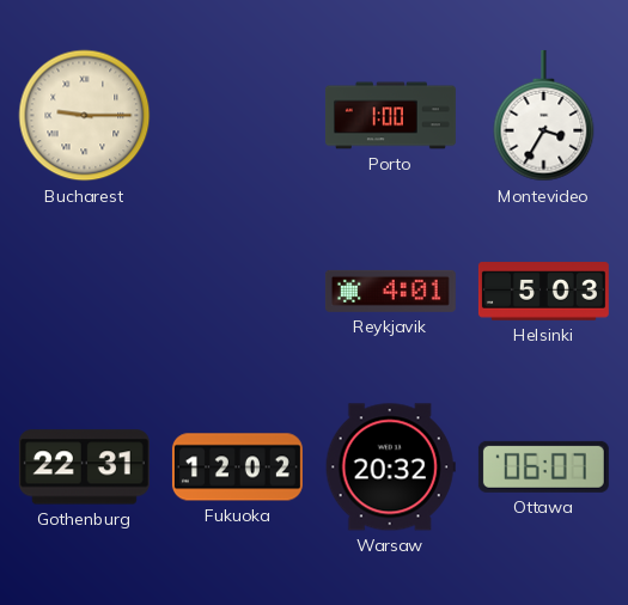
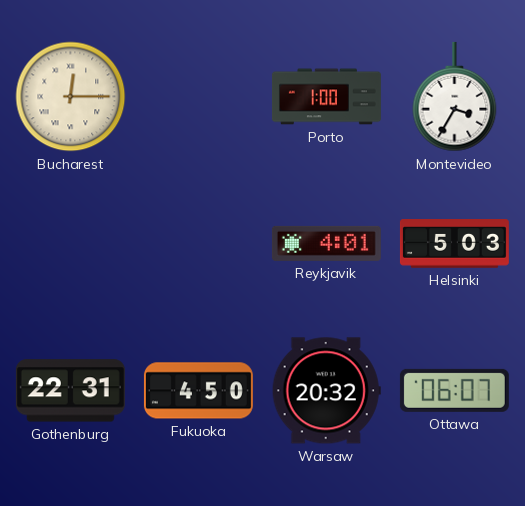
Bucharest: 9:15 -> 12:15 (71, 97)
Fukuoka: 12:02 -> 4:50 (198, 391)
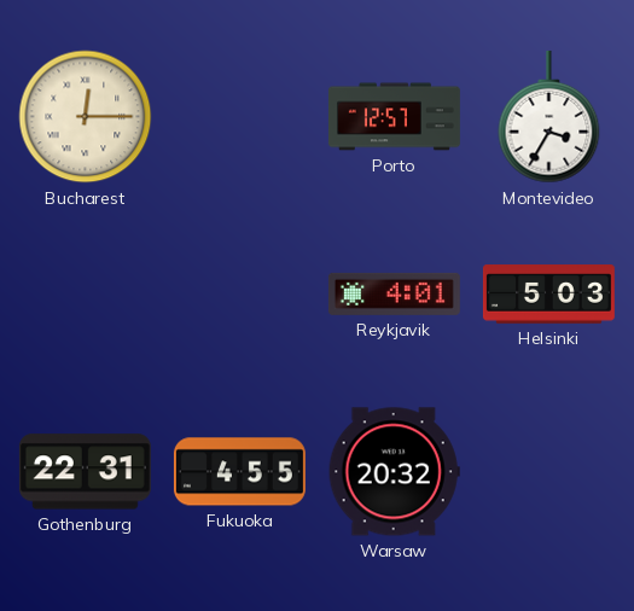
Porto: 1:00 -> 12:57 (394, 117)
Fukuoka: 4:50 -> 4:55 (239, 472)
Ottawa: 06:07 -> none (454, 390)
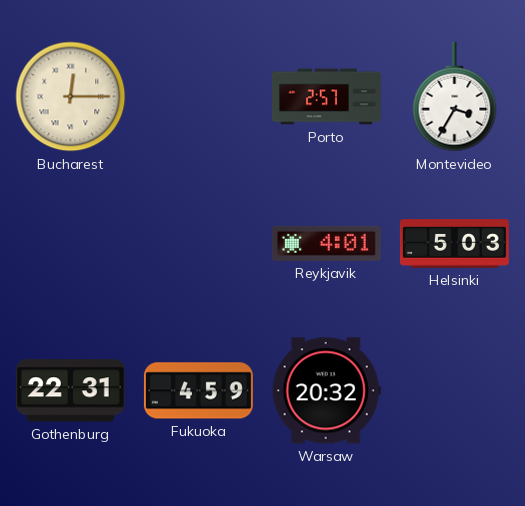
Porto: 12:57 -> 2:57 (326, 97)
Fukuoka: 4:55 -> 4:59 (198, 391)
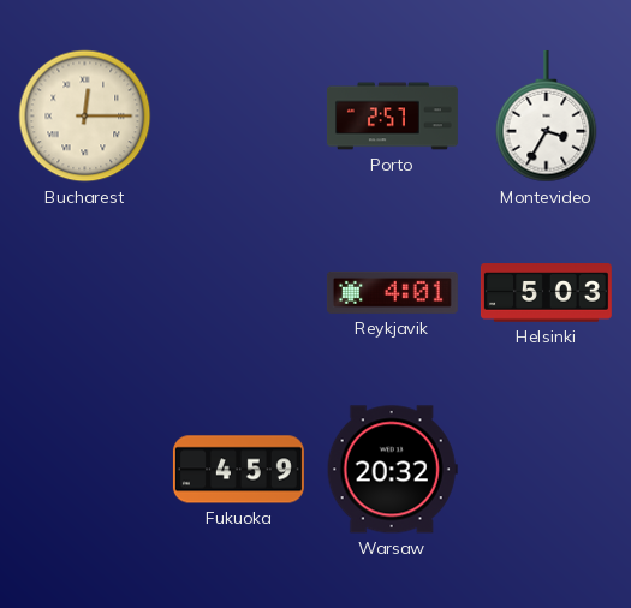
Gothenburg: 22:31 -> none (70, 391)
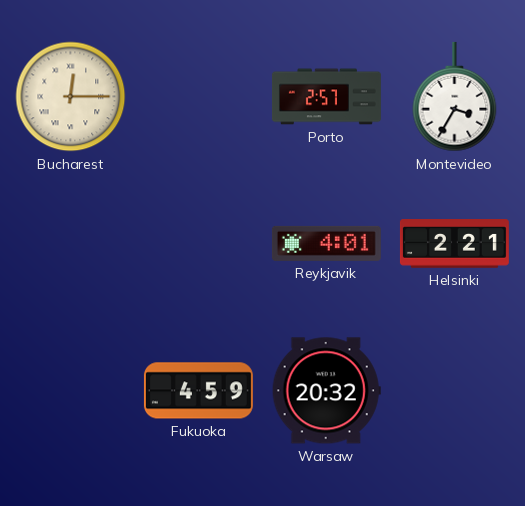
Helsinki: 5:03 -> 2:21 (454, 244)
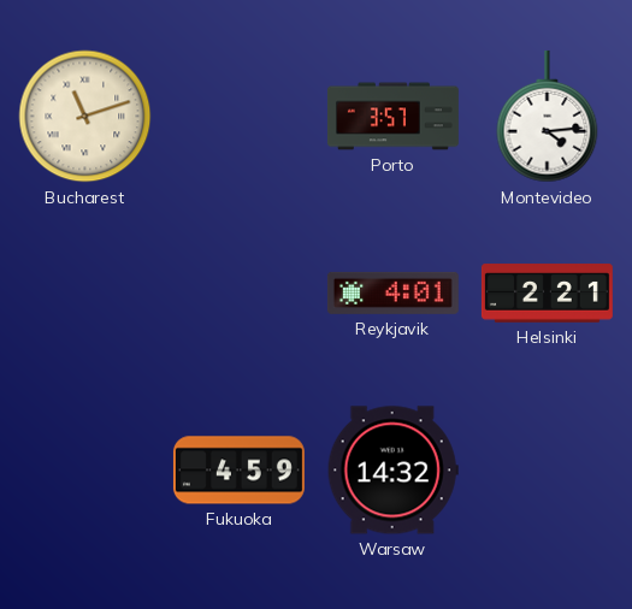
Bucharest: 12:15 -> 11:12 (85, 117)
Porto: 2:57 -> 3:57 (392, 117)
Montevideo: 3:35 -> 4:14 (548, 117)
Warsaw: 20:32 -> 14:32 (392, 471)
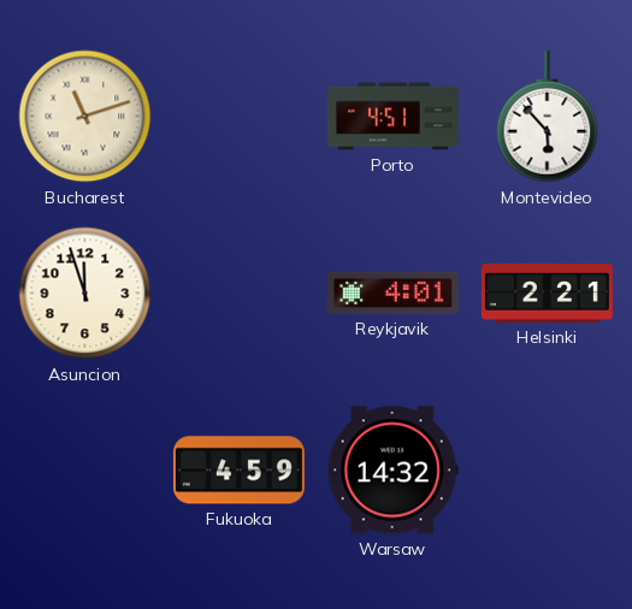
Porto: 3:57 -> 4:51 (392, 117)
Montevideo: 4:14 -> 5:53 (548, 117)
Asuncion: none -> 11:57 (85, 294)
